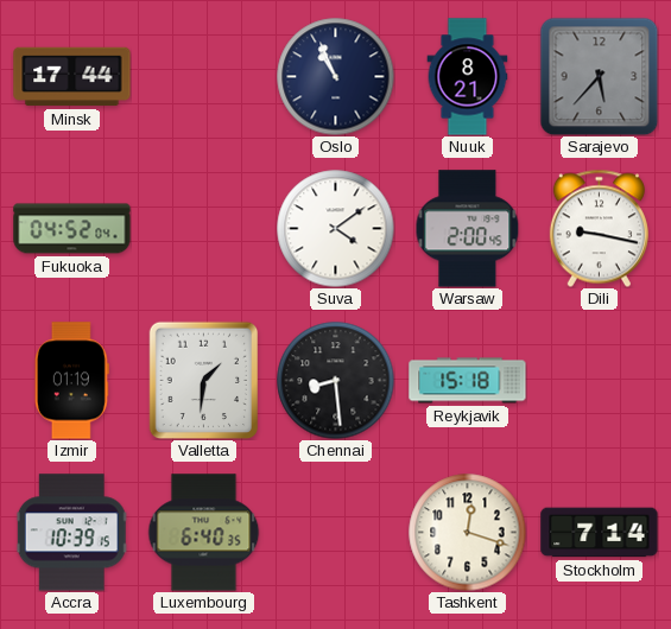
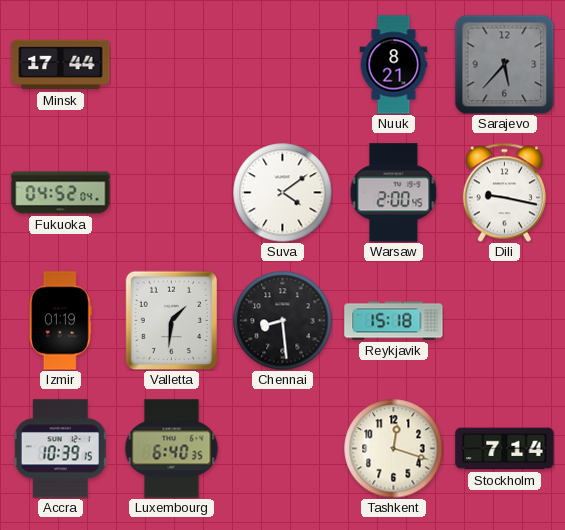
Oslo: 10:56 -> none (336, 77)
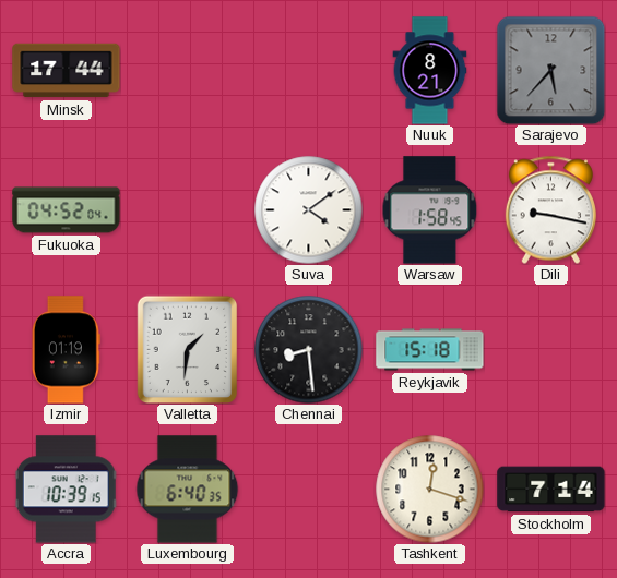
Warsaw: 2:00 -> 1:58 (430, 210)
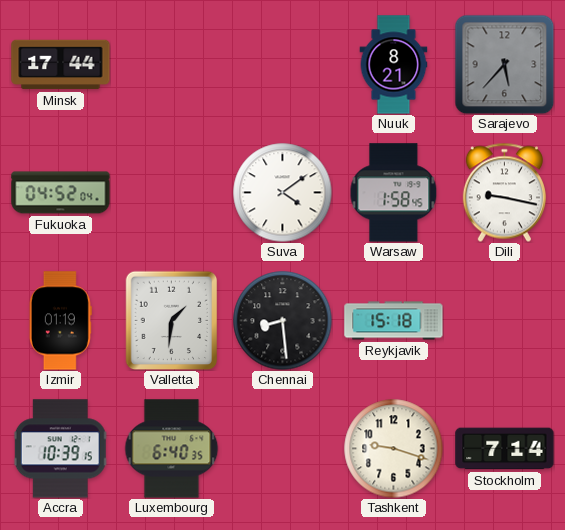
Tashkent: 12:18 -> 9:18 (394, 449)
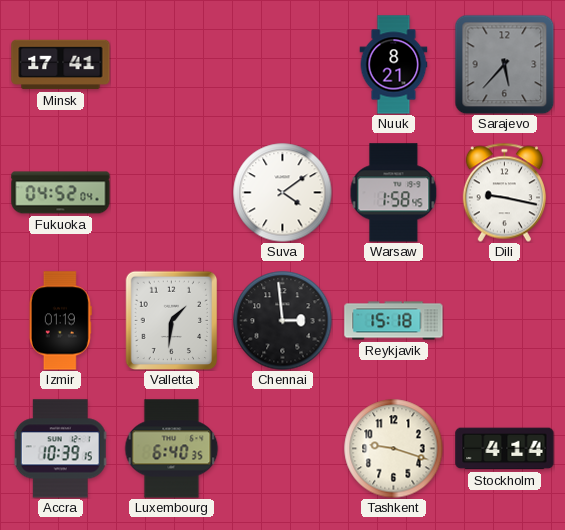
Minsk: 17:44 -> 17:41 (61, 65)
Chennai: 8:29 -> 2:59 (283, 321)
Stockholm: 7:14 -> 4:14 (505, 449)
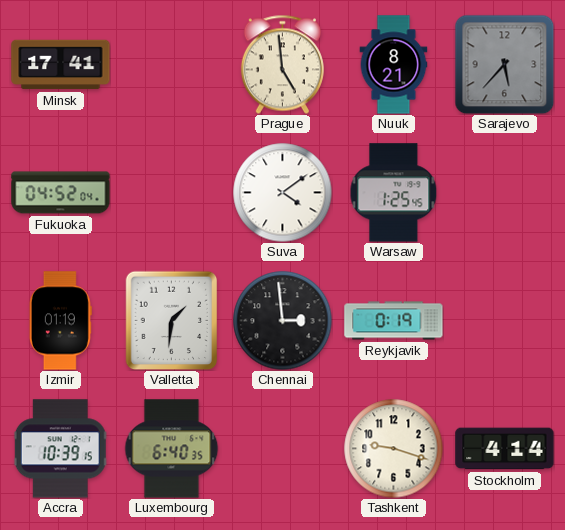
Prague: none -> 4:59 (282, 64)
Warsaw: 1:58 -> 1:25 (394, 193)
Dili: 9:17 -> none (504, 192)
Reykjavik: 15:18 -> 0:19 (394, 321)
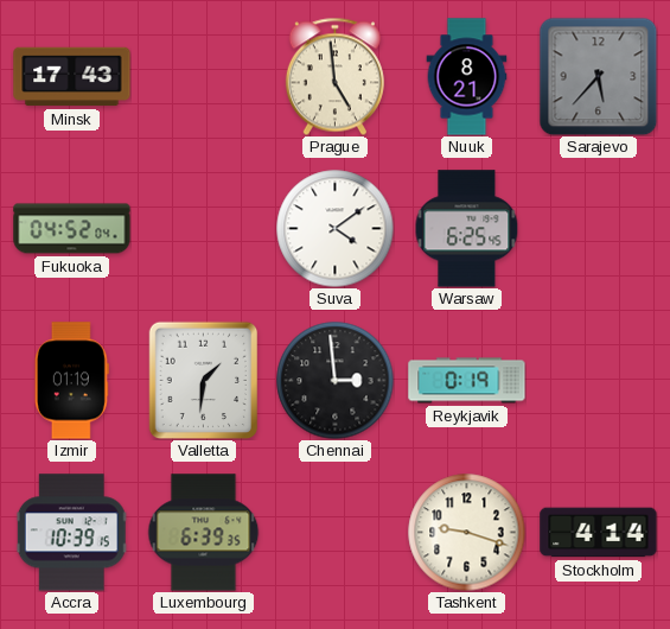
Minsk: 17:41 -> 17:43 (72, 77)
Warsaw: 1:25 -> 6:25 (467, 229)
Luxembourg: 6:40 -> 6:39 (204, 533)
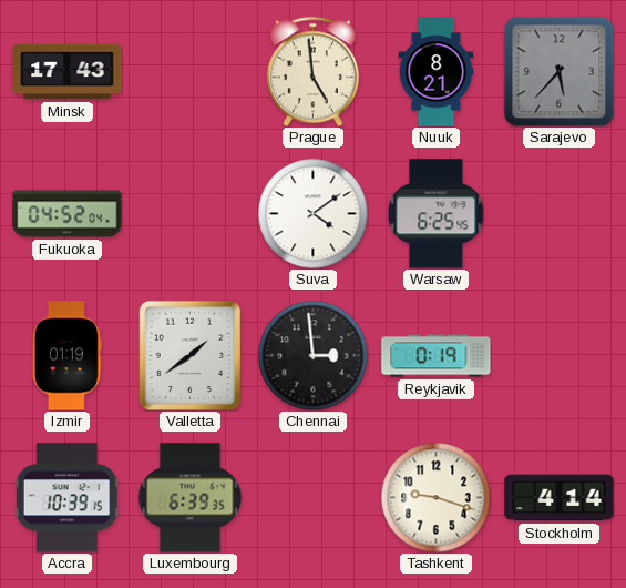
Valletta: 1:31 -> 1:39 (191, 355)
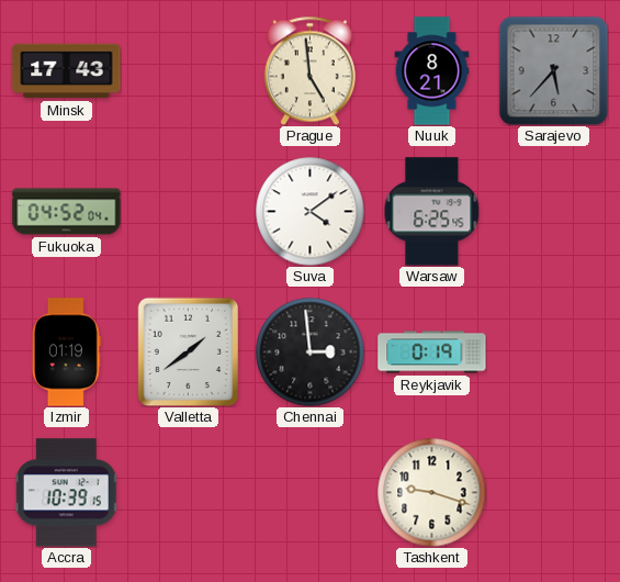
Luxembourg: 6:39 -> none (191, 498)
Stockholm: 4:14 -> none (560, 498)
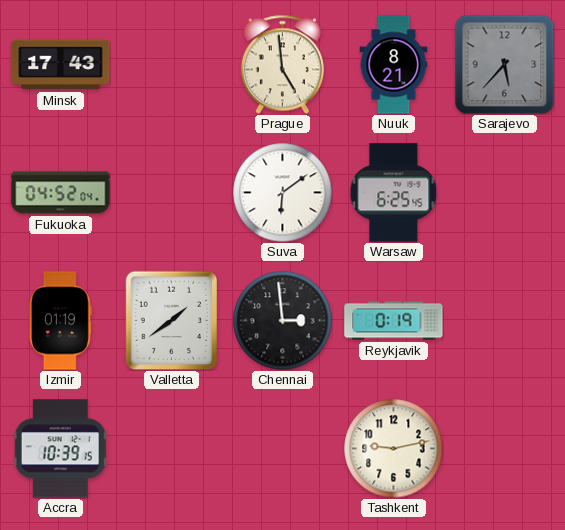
Suva: 4:09 -> 6:09 (283, 193)
Tashkent: 9:18 -> 9:13 (394, 449)
